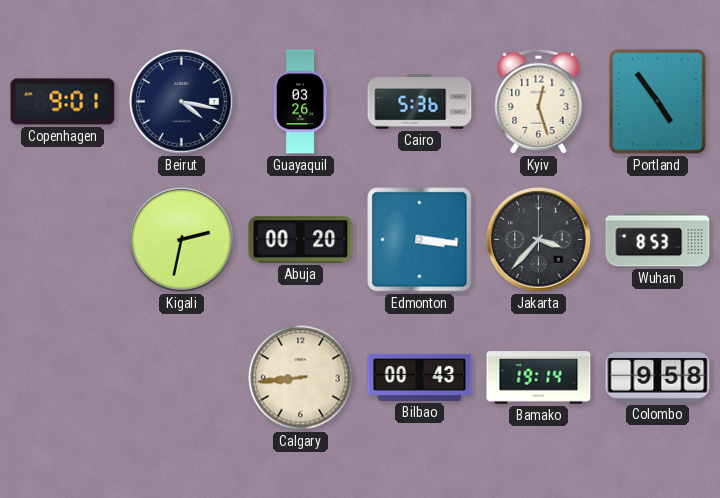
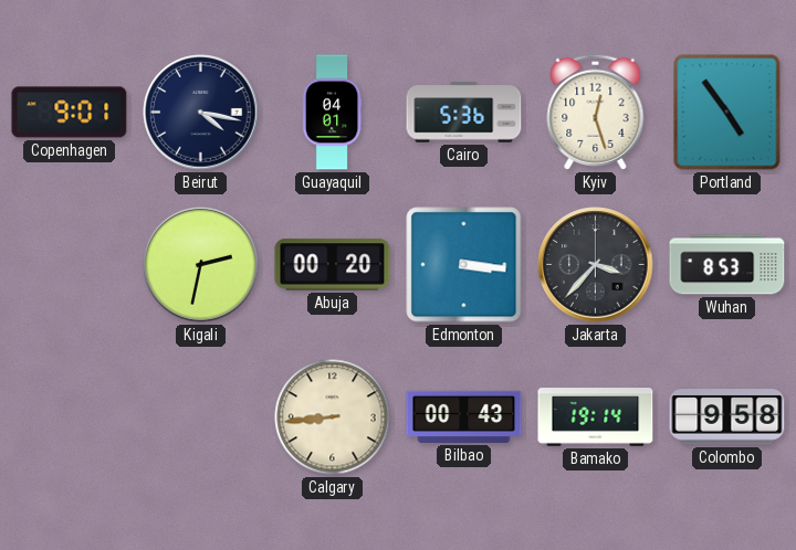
Guayaquil: 03:26 -> 04:01 (332, 113)
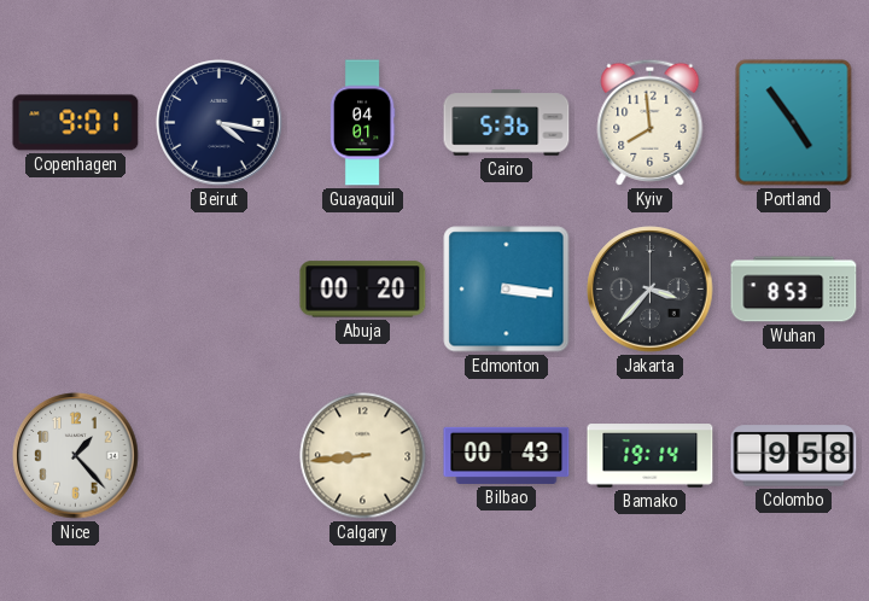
Kyiv: 12:27 -> 7:59 (651, 122)
Kigali: 2:32 -> none (201, 265)
Nice: none -> 1:23 (76, 456)
